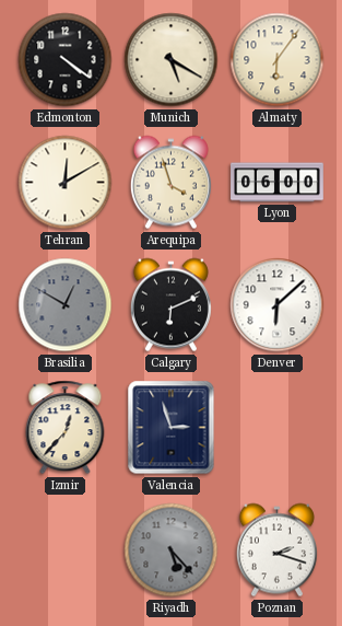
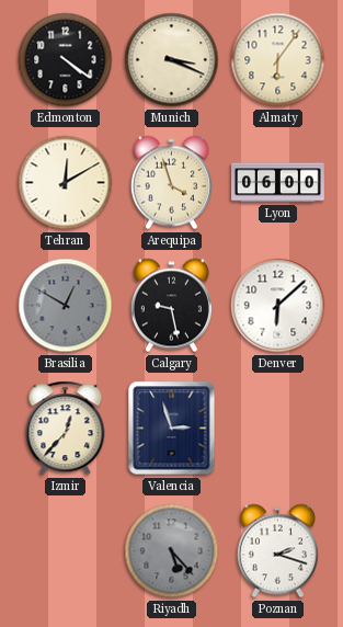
Munich: 5:20 -> 3:19 (172, 60)
Calgary: 6:11 -> 9:28 (171, 306)
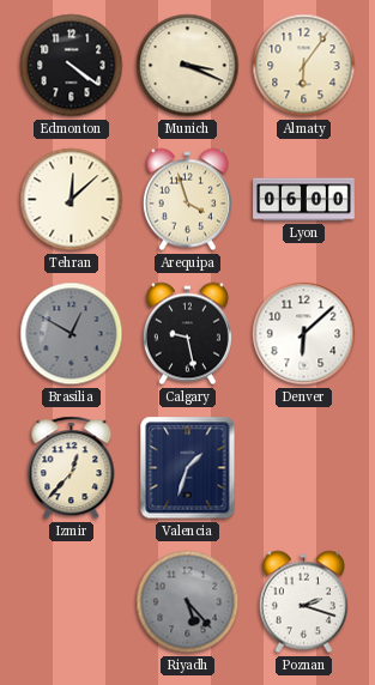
Tehran: 12:10 -> 12:08 (72, 200)
Valencia: 2:57 -> 1:33 (188, 468)
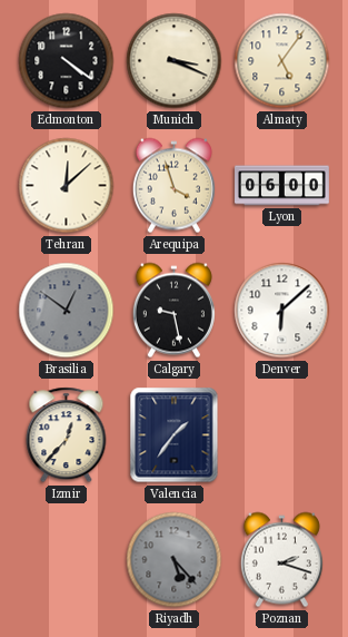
Almaty: 6:06 -> 5:06 (282, 61)
Brasilia: 12:50 -> 12:51 (67, 311)
Valencia: 1:33 -> 1:36 (175, 435)
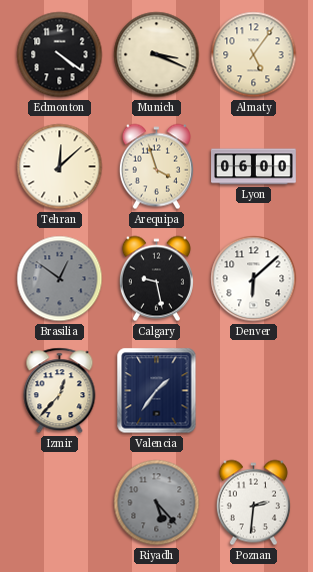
Poznan: 2:18 -> 2:31 (253, 503)
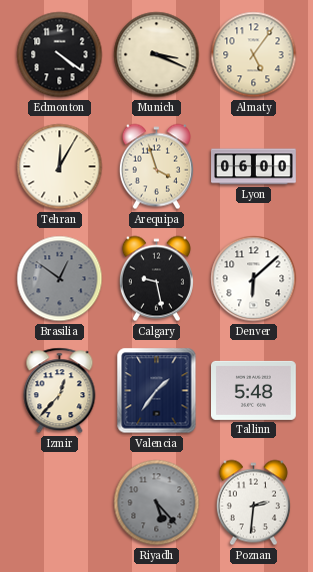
Tehran: 12:08 -> 12:05 (60, 167)
Tallinn: none -> 5:48 (254, 390)
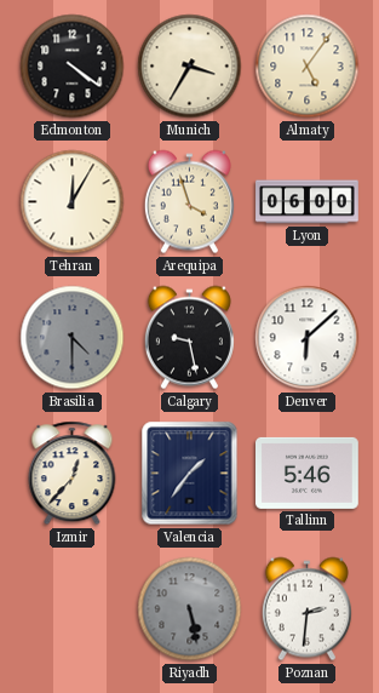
Munich: 3:19 -> 3:35 (190, 67)
Brasilia: 12:51 -> 4:30 (73, 338)
Tallinn: 5:48 -> 5:46 (308, 472)
Riyadh: 5:23 -> 5:28 (190, 609)
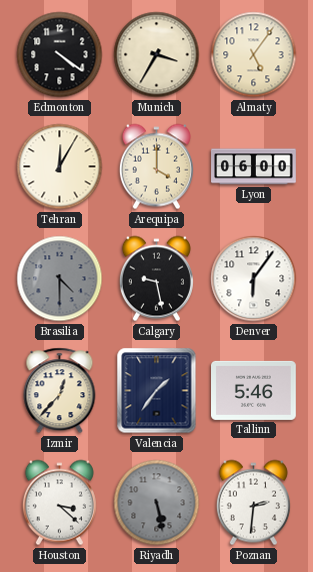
Arequipa: 3:57 -> 4:00 (156, 167)
Denver: 6:08 -> 6:06 (254, 279)
Houston: none -> 3:22 (59, 503)
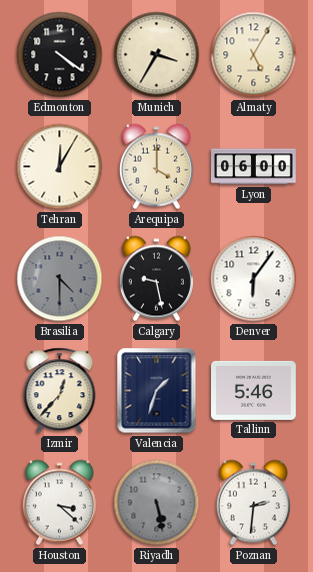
Almaty: 5:06 -> 5:05 (254, 55)
Valencia: 1:36 -> 1:33 (157, 391)
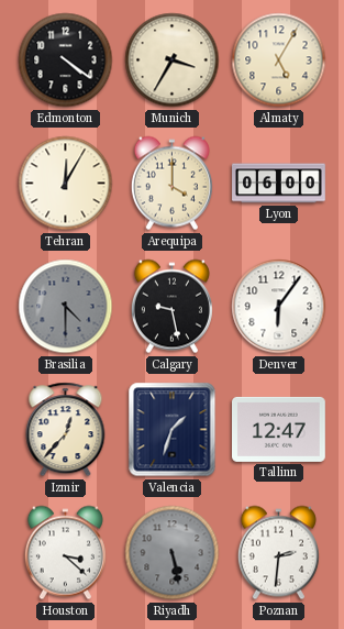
Tallinn: 5:46 -> 12:47 (279, 429)
